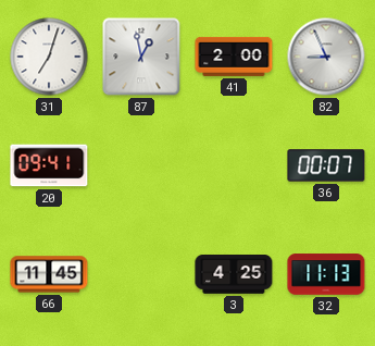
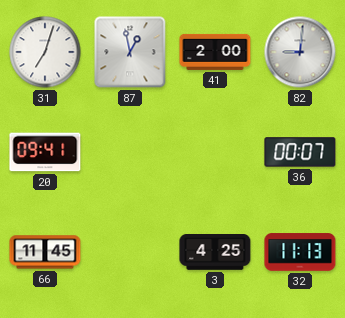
82: 8:56 -> 9:01 (300, 52)
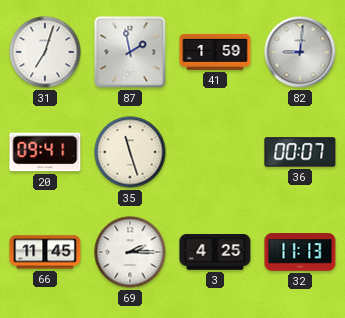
87: 12:58 -> 1:58 (130, 52)
41: 2:00 -> 1:59 (215, 52)
35: none -> 11:27 (130, 152)
69: none -> 2:15 (130, 252)
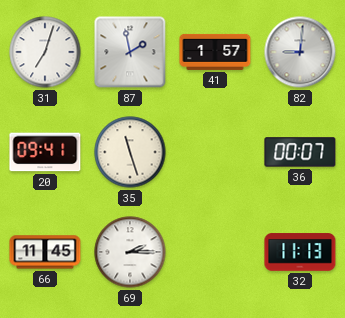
41: 1:59 -> 1:57 (215, 52)
3: 4:25 -> none (215, 253)
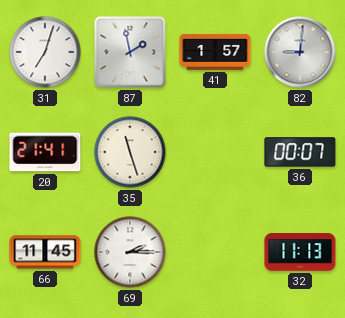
20: 09:41 -> 21:41 (45, 152)
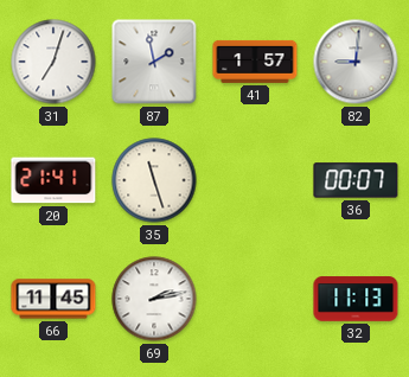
69: 2:15 -> 2:13 (154, 299)
